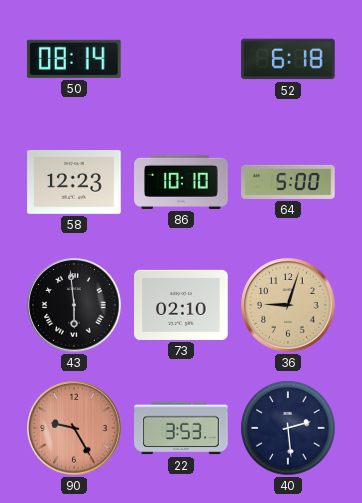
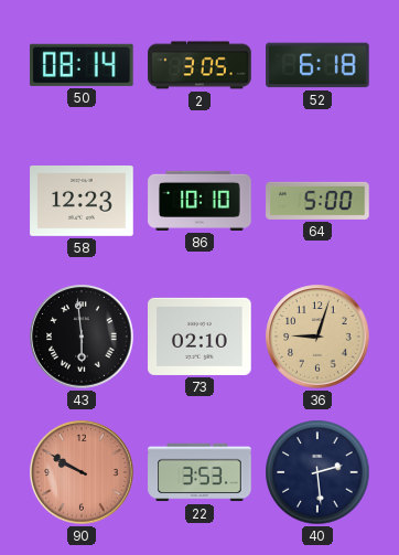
2: none -> 3:05 (199, 65)
90: 9:25 -> 9:50 (82, 472)
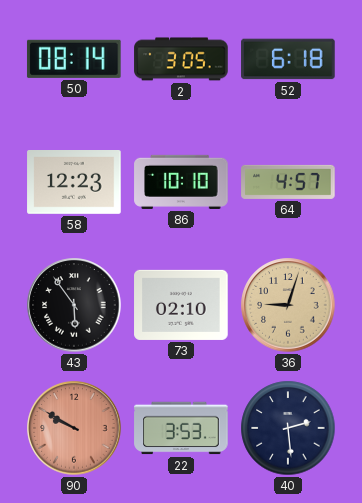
64: 5:00 -> 4:57 (288, 182)
43: 5:59 -> 5:54 (74, 305)
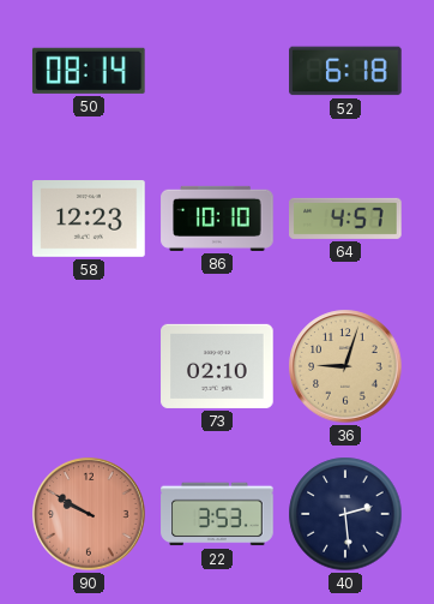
2: 3:05 -> none (181, 59)
43: 5:54 -> none (74, 305)
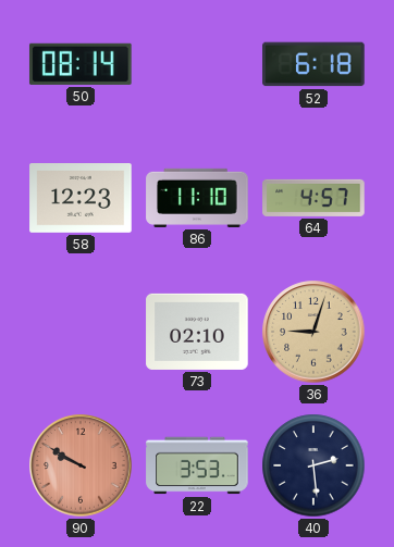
86: 10:10 -> 11:10 (197, 198)
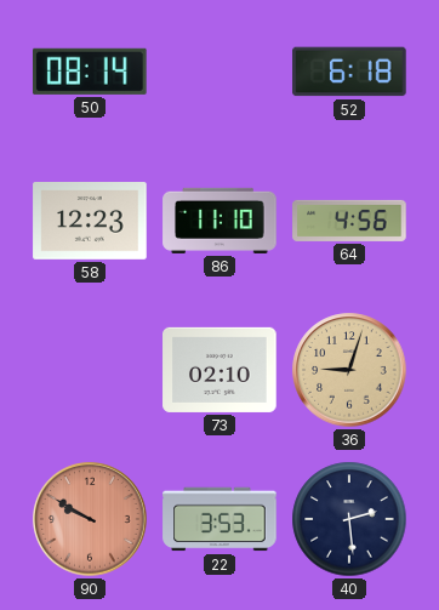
64: 4:57 -> 4:56 (349, 221)
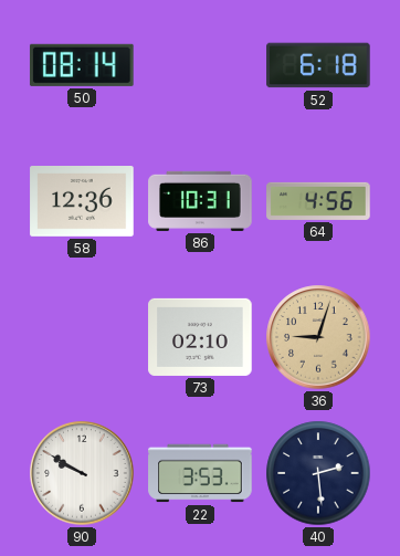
58: 12:23 -> 12:36 (82, 202)
86: 11:10 -> 10:31 (200, 201)
90 dial: salmon -> white (82, 473)
